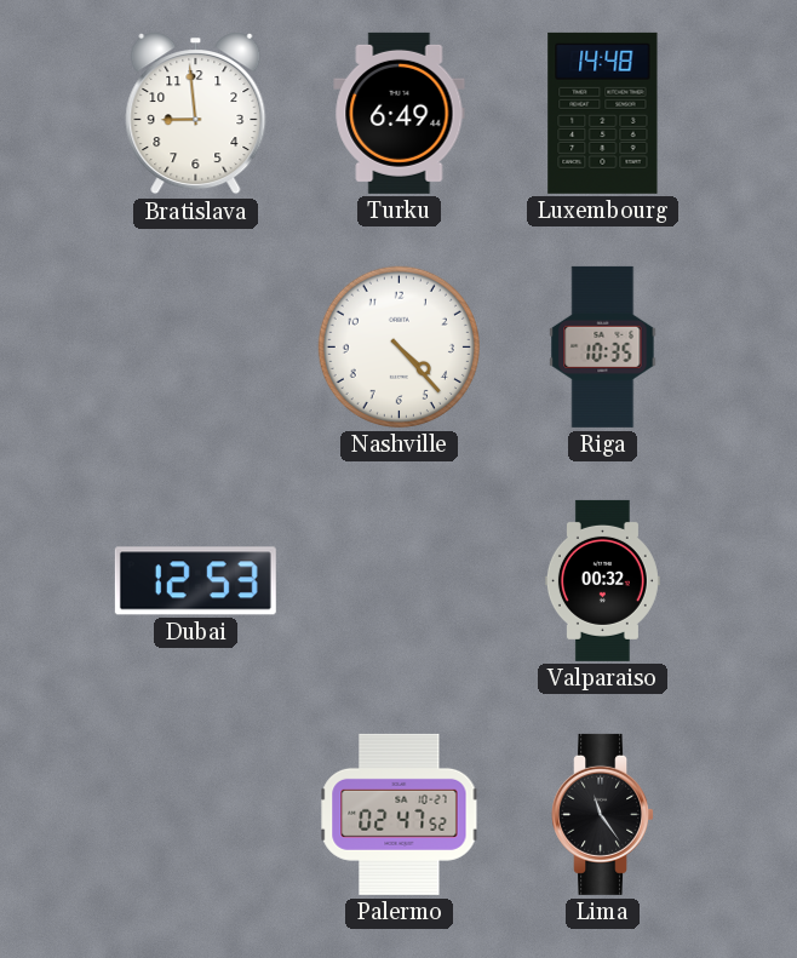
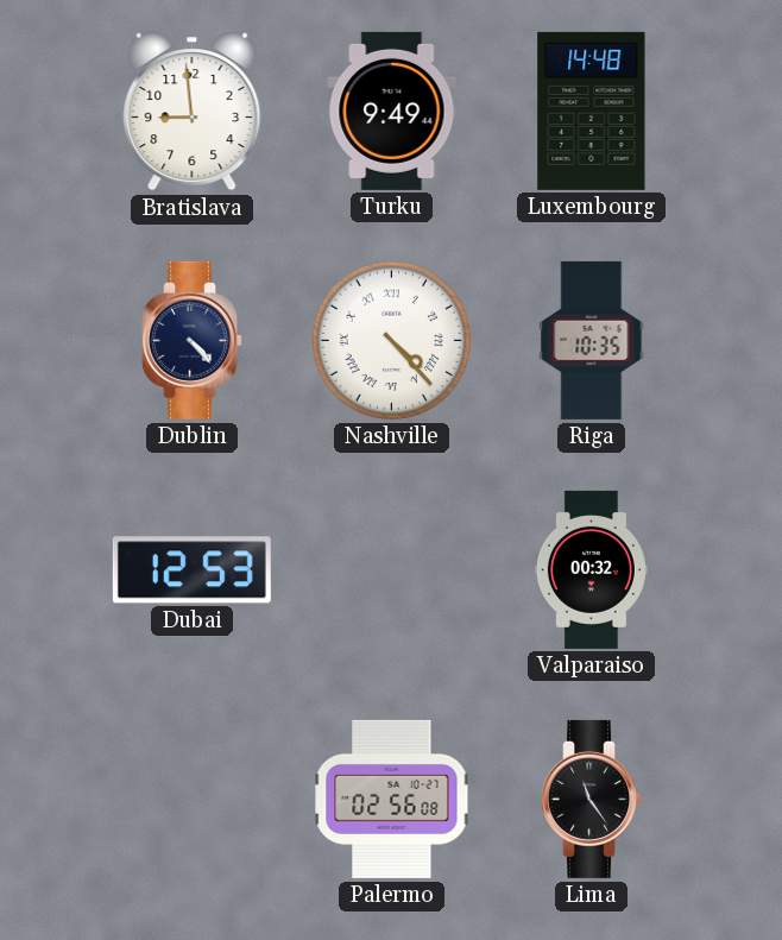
Turku: 6:49 -> 9:49 (392, 111)
Dublin: none -> 4:23 (193, 340)
Nashville numerals: Arabic -> Roman (391, 340)
Palermo: 02:47 -> 02:56 (392, 799)
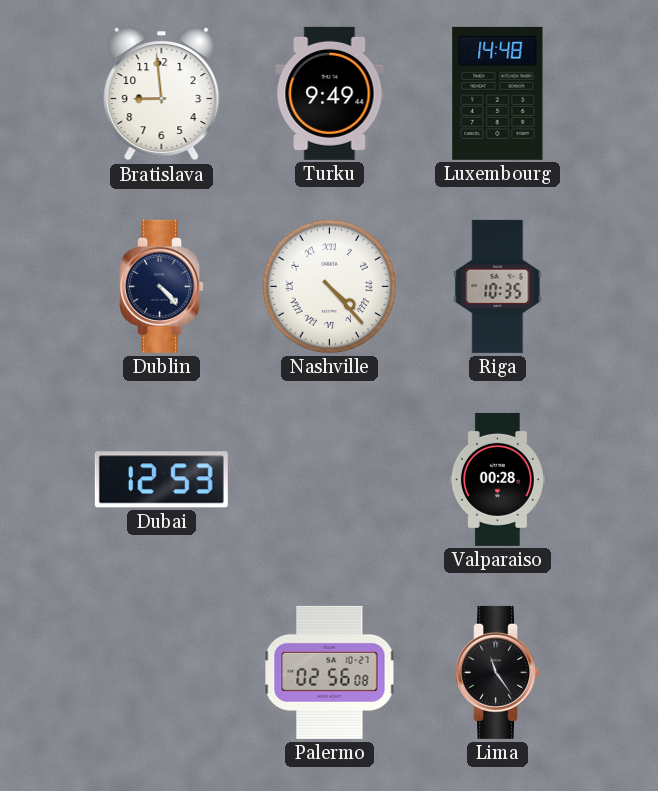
Valparaiso: 00:32 -> 00:28 (497, 479)
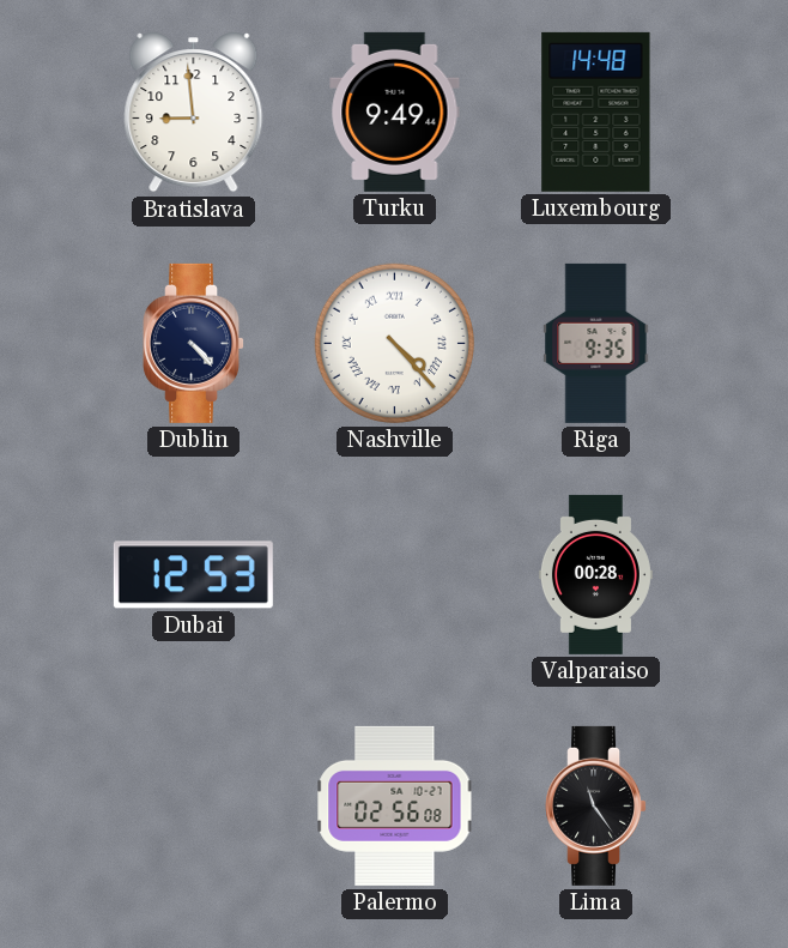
Riga: 10:35 -> 9:35 (596, 343)
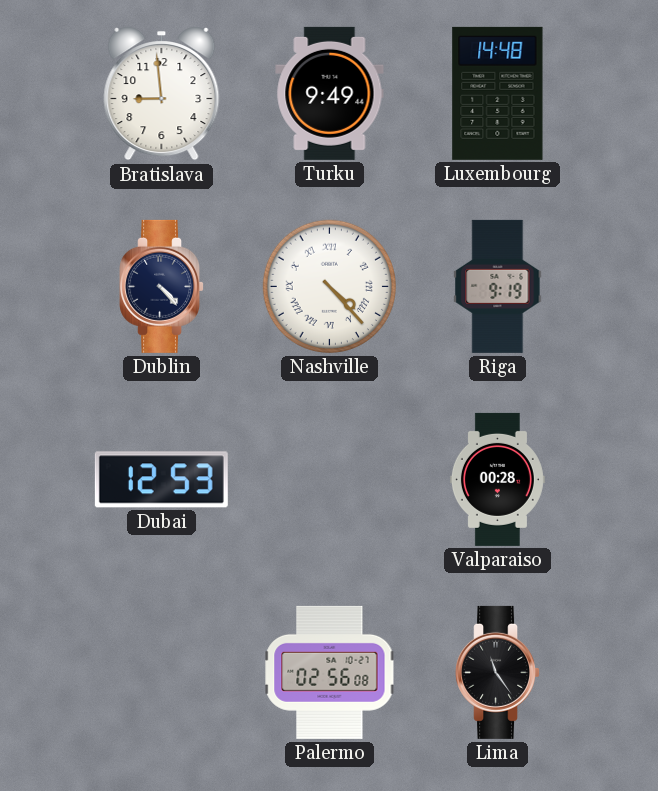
Riga: 9:35 -> 9:19 (498, 286)
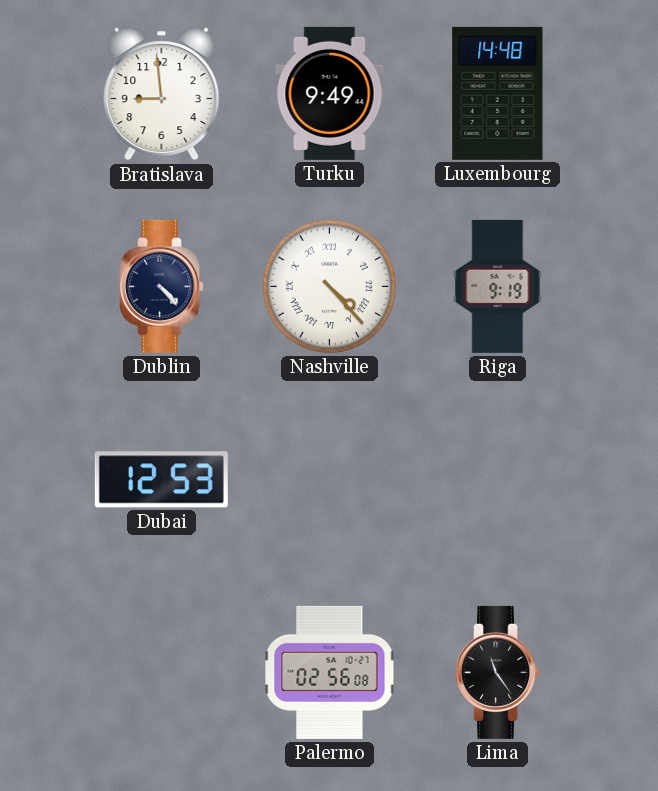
Valparaiso: 00:28 -> none (497, 479)
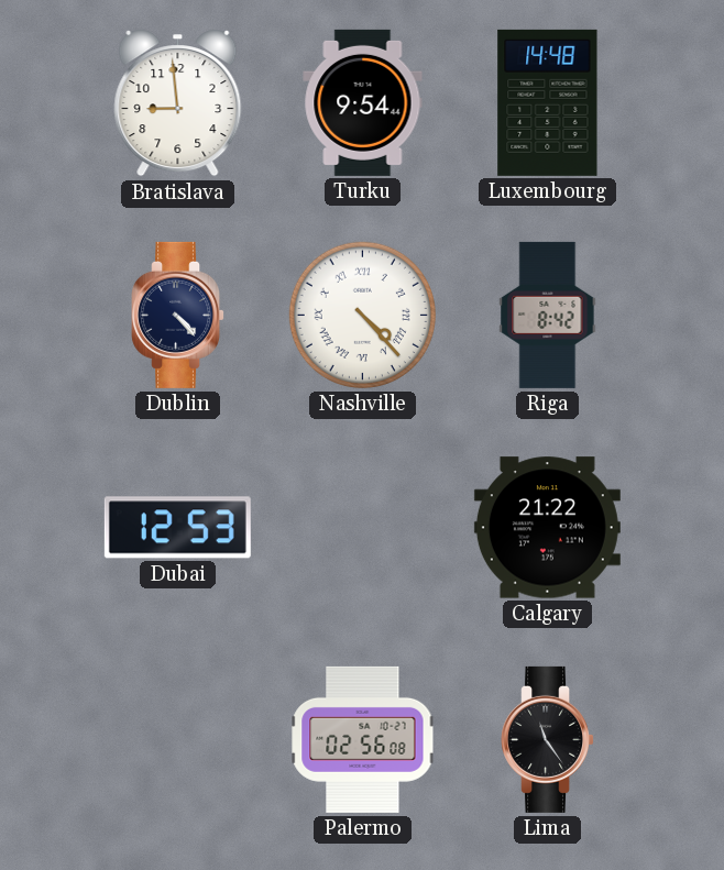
Turku: 9:49 -> 9:54 (363, 102)
Riga: 9:19 -> 8:42 (548, 315)
Calgary: none -> 21:22 (547, 528)
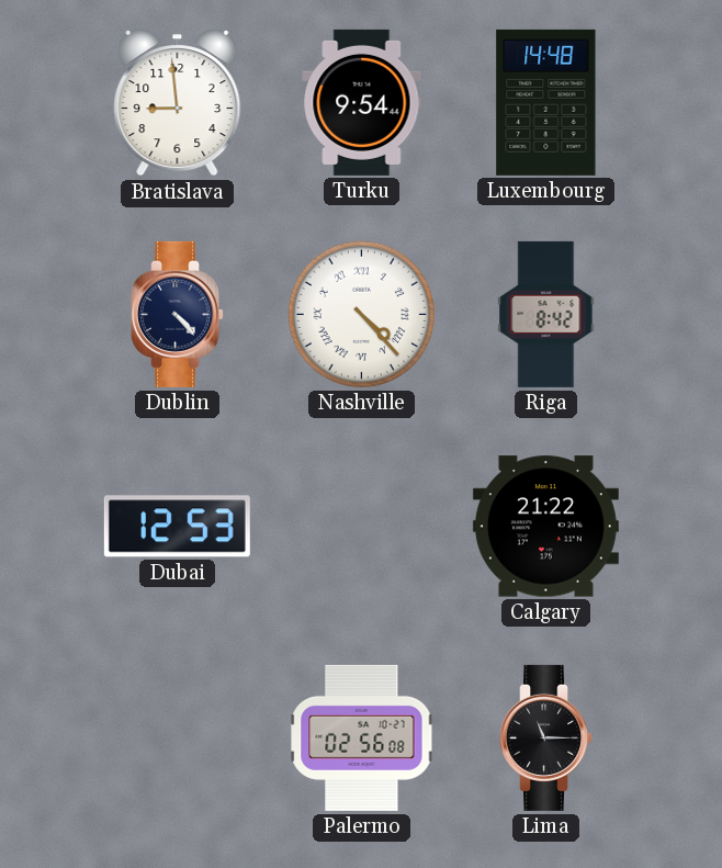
Lima: 11:24 -> 11:15 (546, 737)
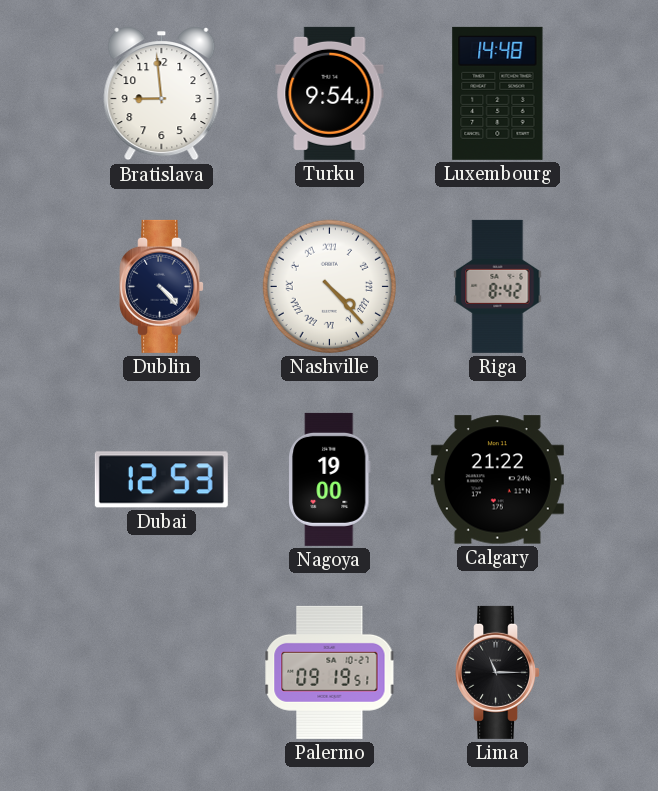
Nagoya: none -> 19:00 (330, 479)
Palermo: 02:56 -> 09:19 (330, 672)
